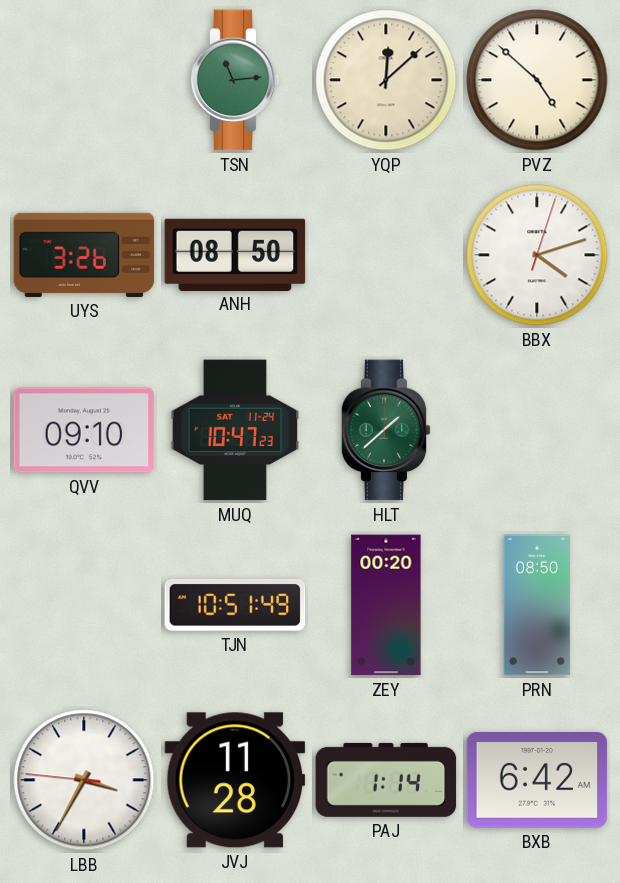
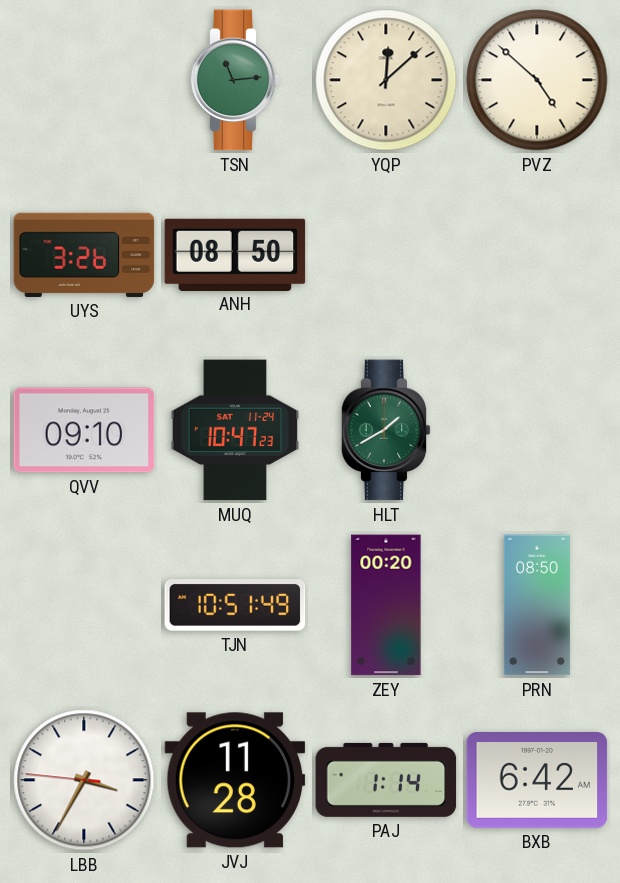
BBX: 4:12 -> none (537, 255)
HLT: 1:38 -> 1:40 (386, 430)
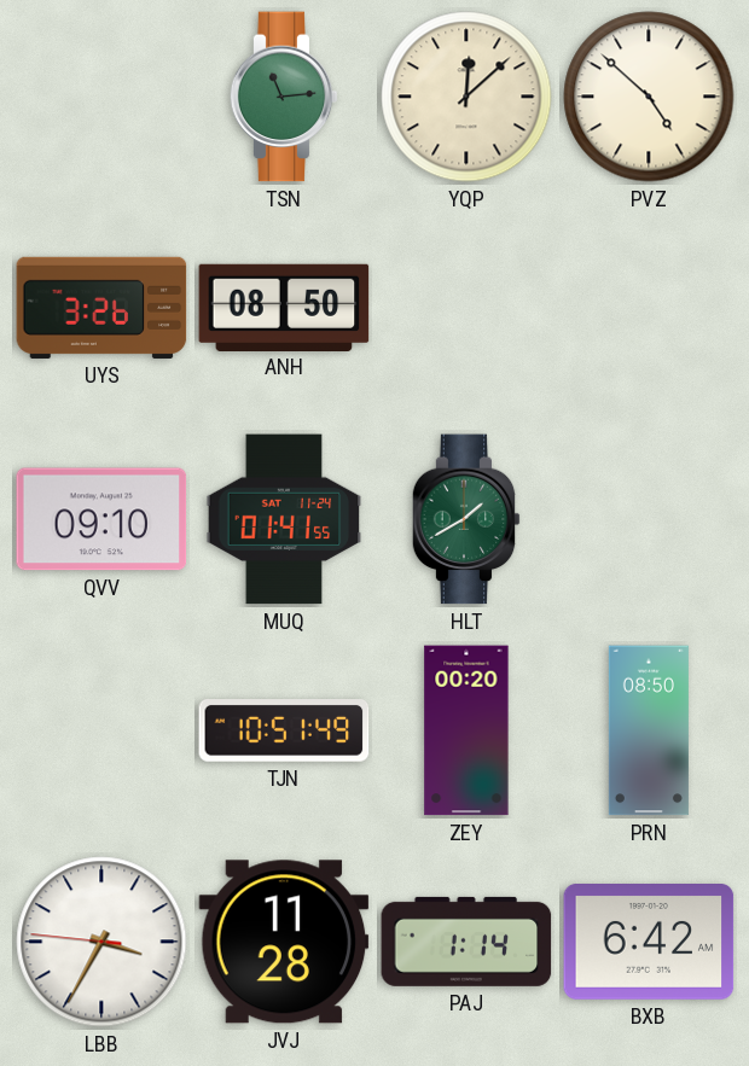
MUQ: 10:47 -> 01:41 (284, 519)
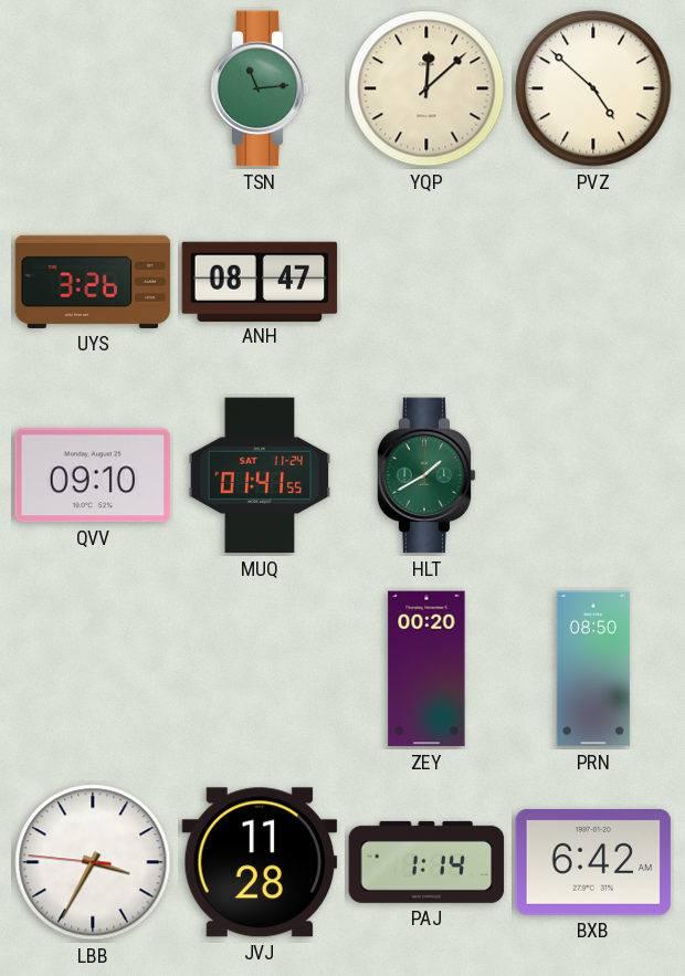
ANH: 08:50 -> 08:47 (260, 281)
TJN: 10:51 -> none (284, 732)
